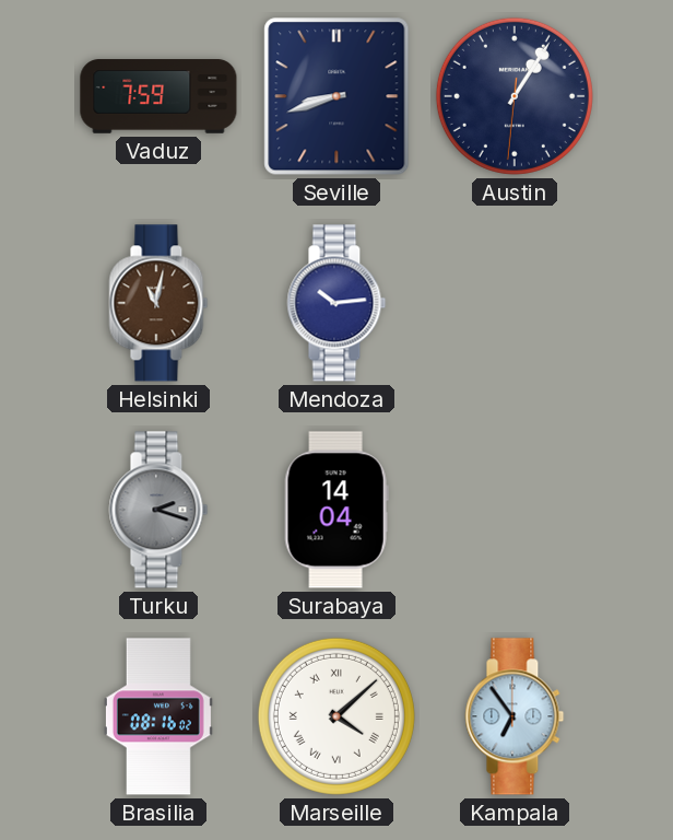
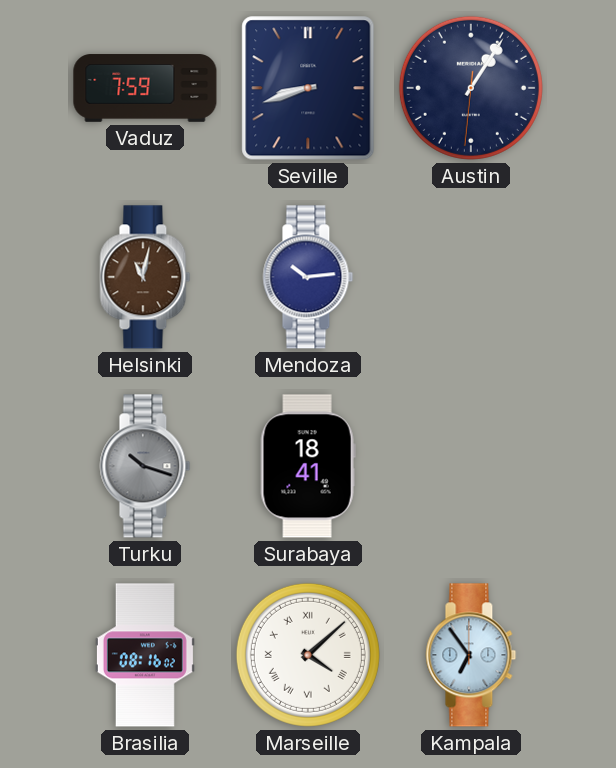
Turku: 2:18 -> 10:18 (145, 466)
Surabaya: 14:04 -> 18:41 (308, 466)
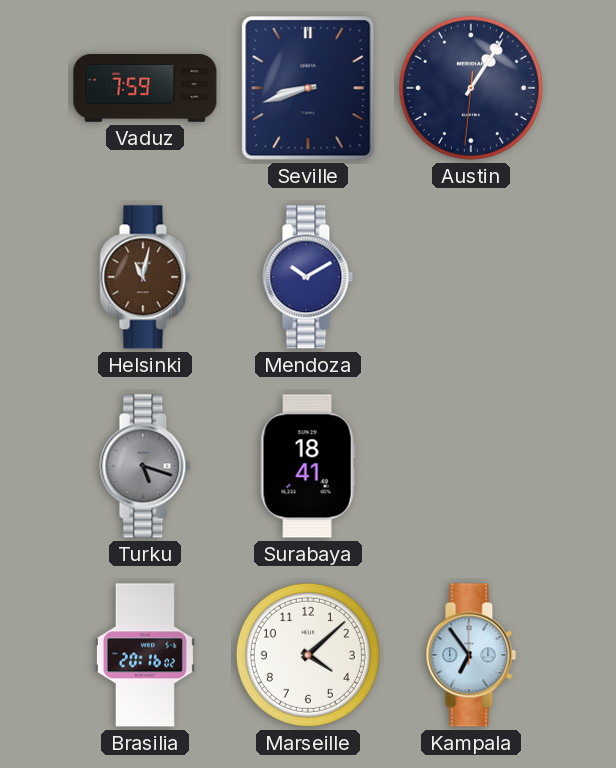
Mendoza: 10:14 -> 10:10 (308, 277)
Turku: 10:18 -> 5:18 (145, 466)
Brasilia: 08:16 -> 20:16 (145, 655)
Marseille numerals: Roman -> Arabic (308, 655)
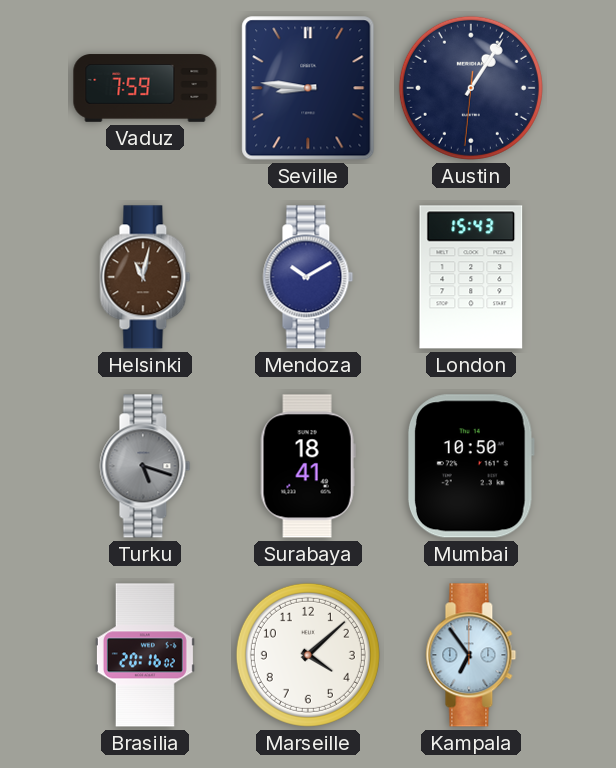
Seville: 8:42 -> 8:46 (308, 88)
London: none -> 15:43 (471, 277)
Mumbai: none -> 10:50 (471, 466)
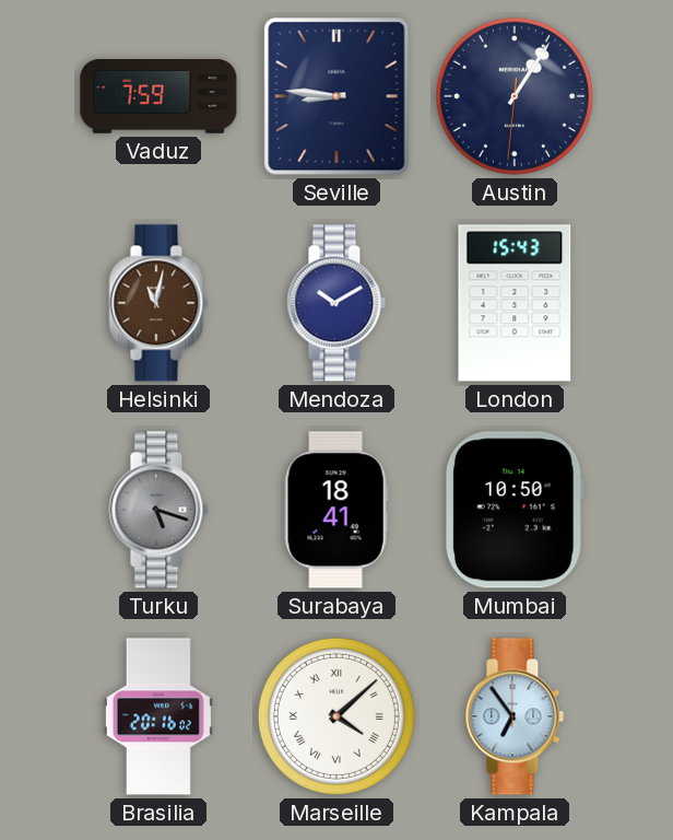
Marseille numerals: Arabic -> Roman (336, 716)
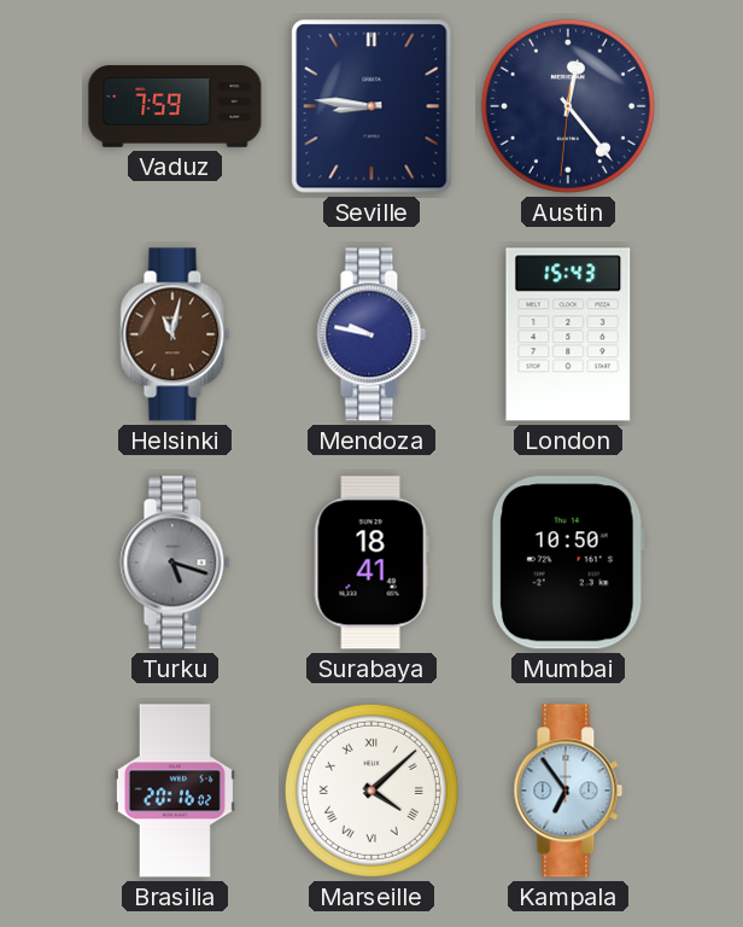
Austin: 1:05 -> 12:23 (568, 106)
Mendoza: 10:10 -> 9:47 (371, 334)
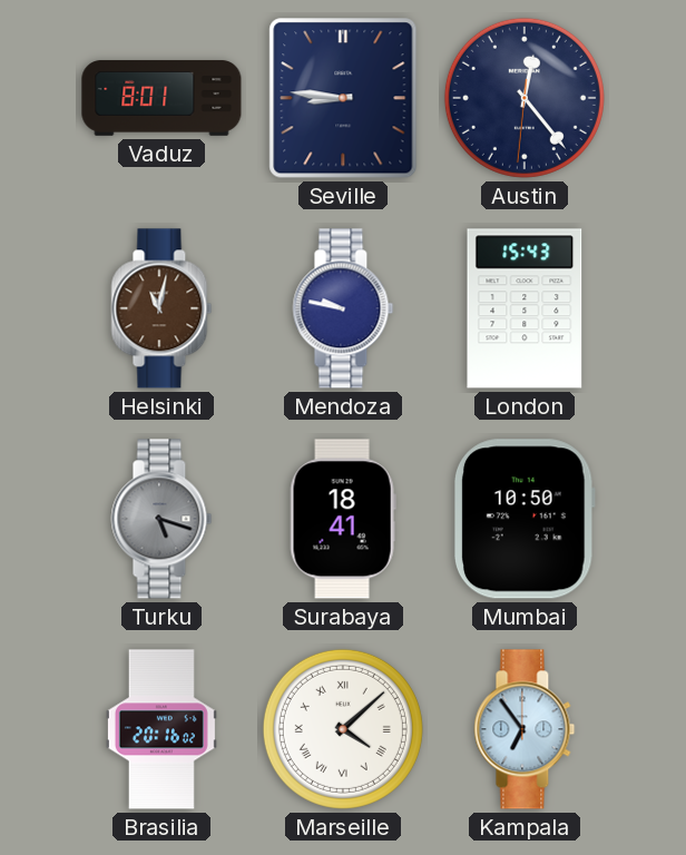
Vaduz: 7:59 -> 8:01 (161, 98)
